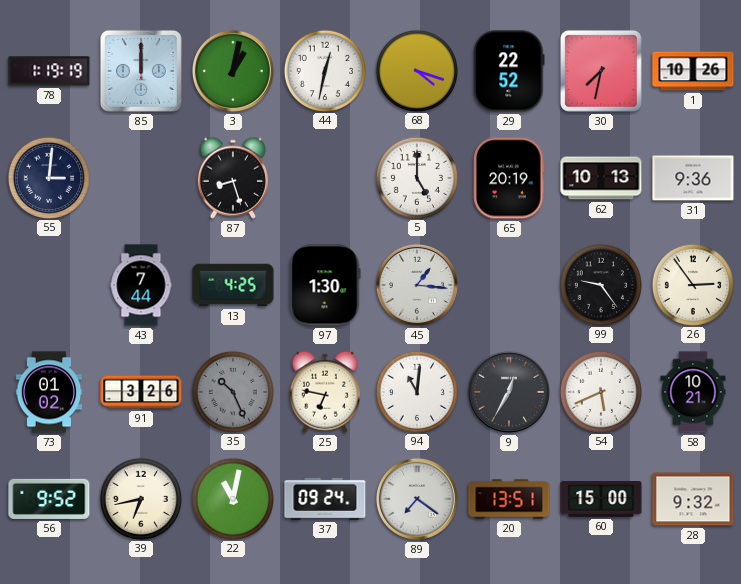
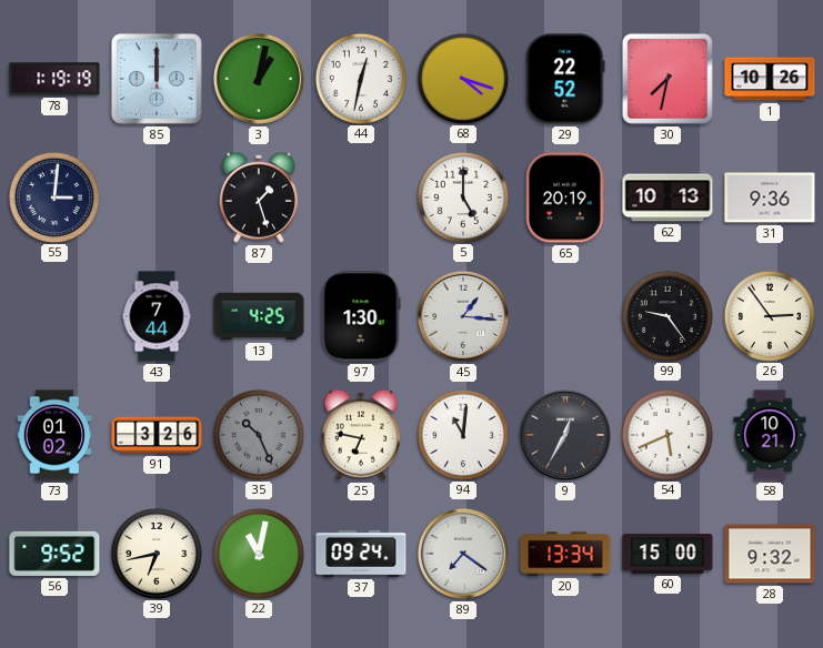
87: 8:27 -> 1:27 (259, 198)
20: 13:51 -> 13:34 (565, 554)
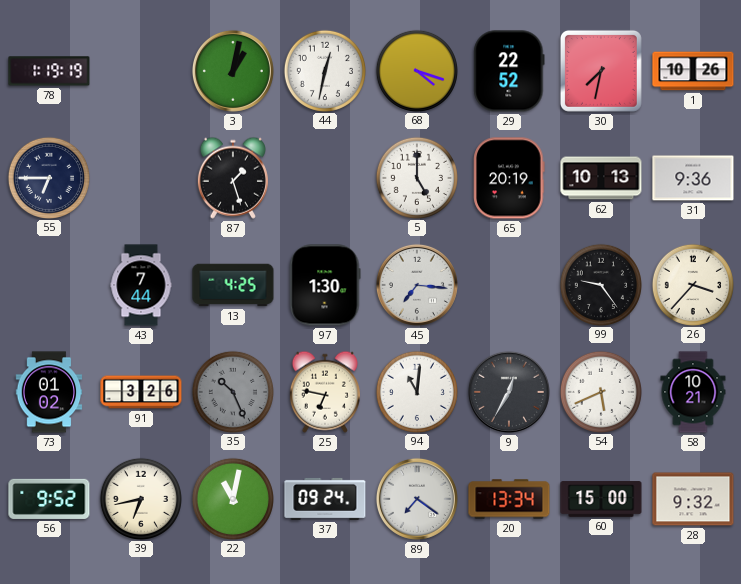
85: 12:00 -> none (157, 79)
55: 3:01 -> 6:45 (48, 177)
45: 1:16 -> 7:16 (417, 285)
26: 2:54 -> 3:37 (692, 284)
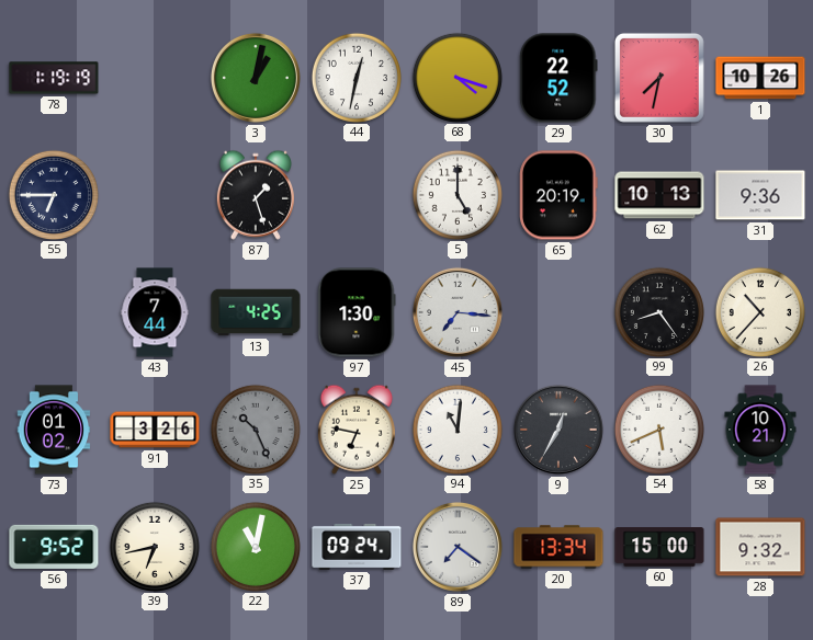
99: 9:24 -> 8:24 (658, 311)
26: 3:37 -> 10:37 (759, 311)
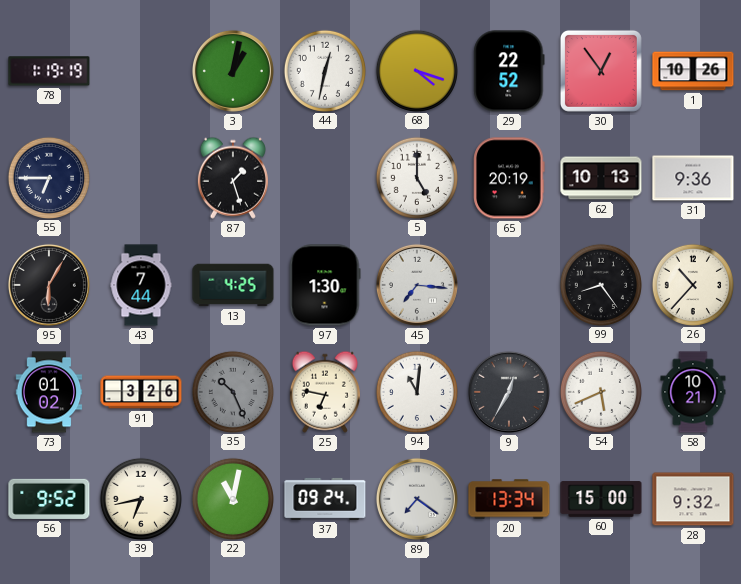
30: 7:32 -> 12:54 (601, 71)
95: none -> 6:05 (49, 285)
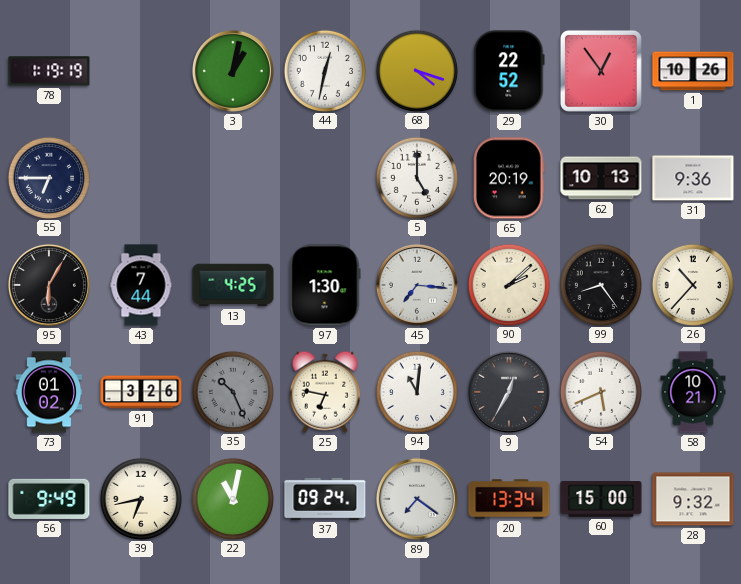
87: 1:27 -> none (233, 178)
90: none -> 2:08 (508, 284)
56: 9:52 -> 9:49 (49, 499)
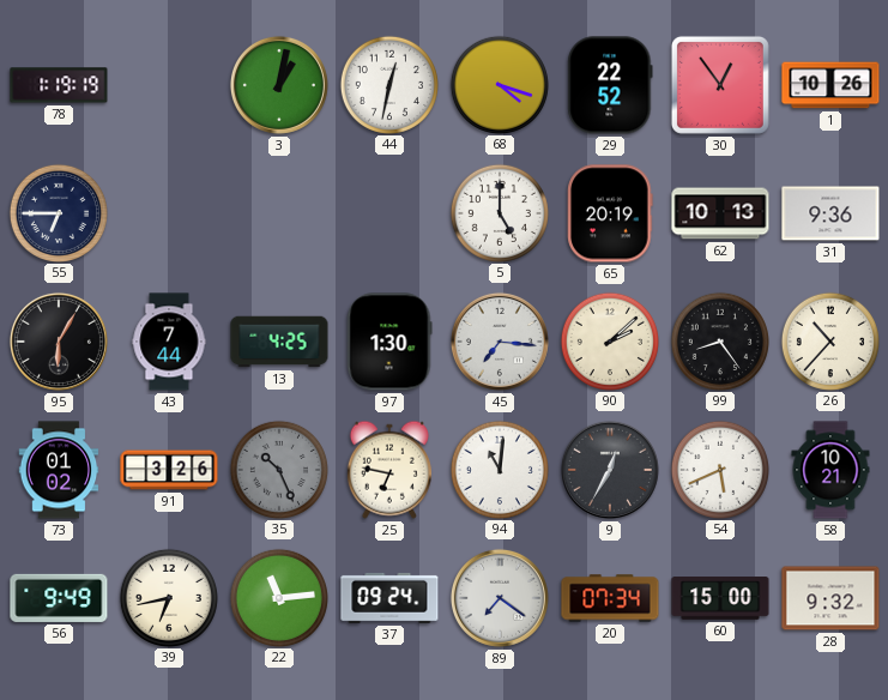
22: 11:02 -> 11:14 (278, 597)
20: 13:34 -> 07:34 (610, 598)
